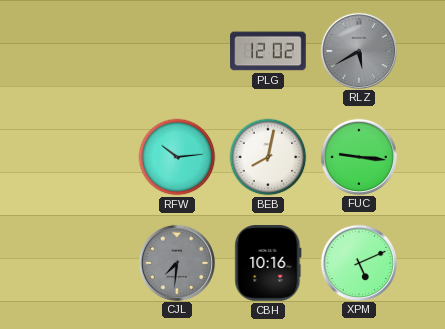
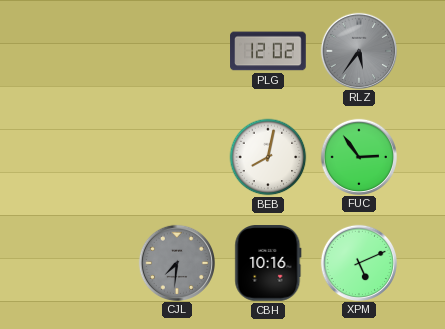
RLZ: 5:40 -> 5:36 (358, 50)
RFW: 10:14 -> none (177, 157)
FUC: 9:16 -> 2:54 (358, 156)
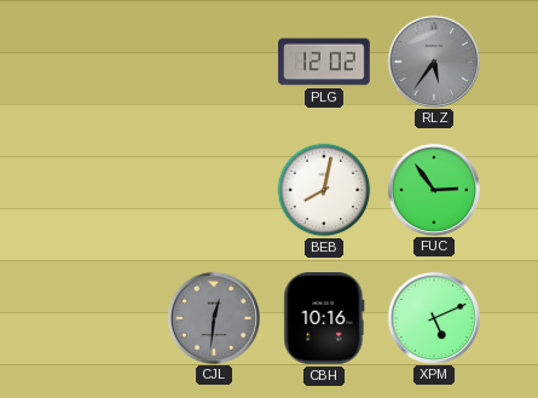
CJL: 7:31 -> 12:31 (213, 317)
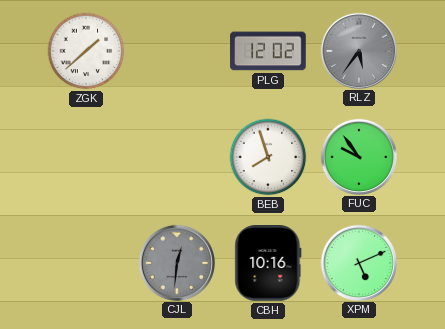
ZGK: none -> 1:38 (86, 51)
BEB: 8:02 -> 7:57 (268, 157)
FUC: 2:54 -> 9:54 (358, 156)
